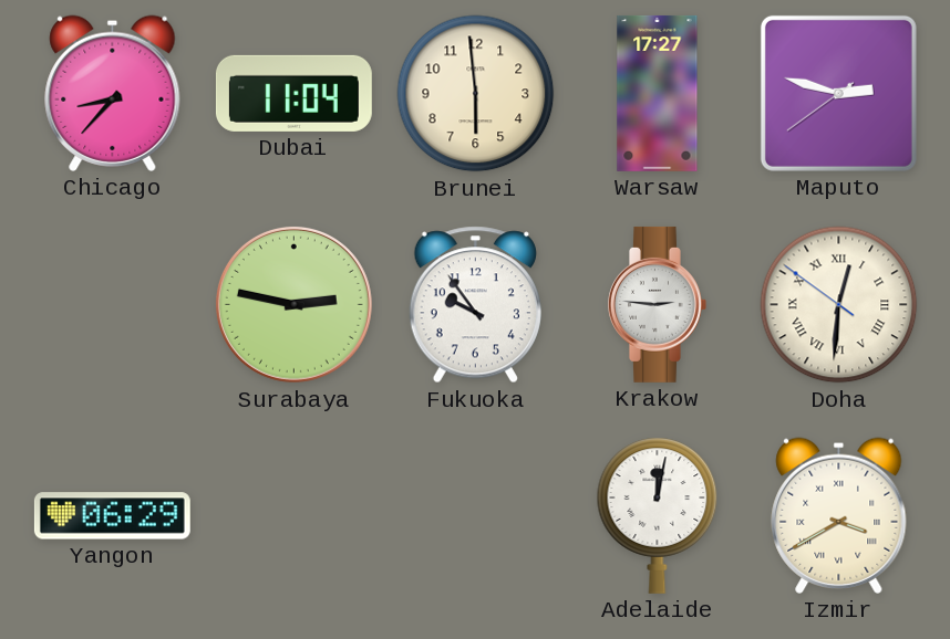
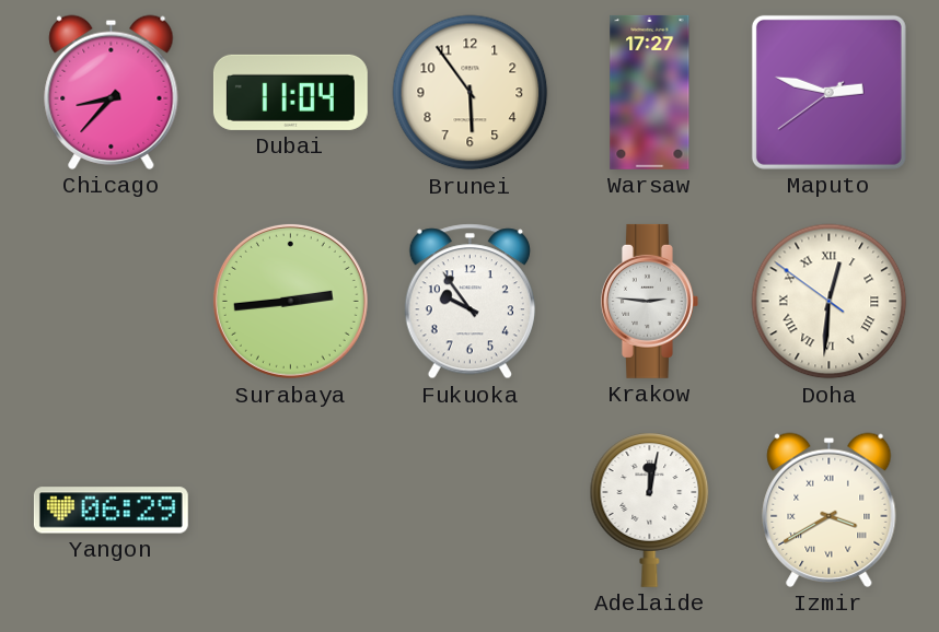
Brunei: 5:59 -> 5:54 (471, 93)
Surabaya: 2:47 -> 2:44 (290, 301)
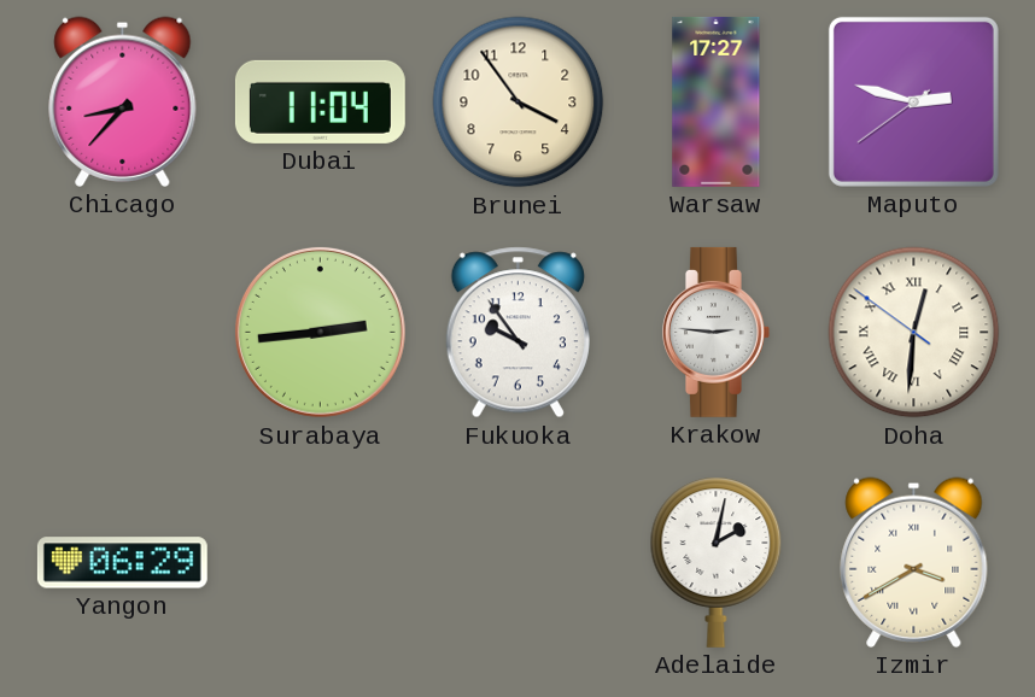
Brunei: 5:54 -> 3:54 (519, 102)
Adelaide: 12:02 -> 2:02 (717, 562)
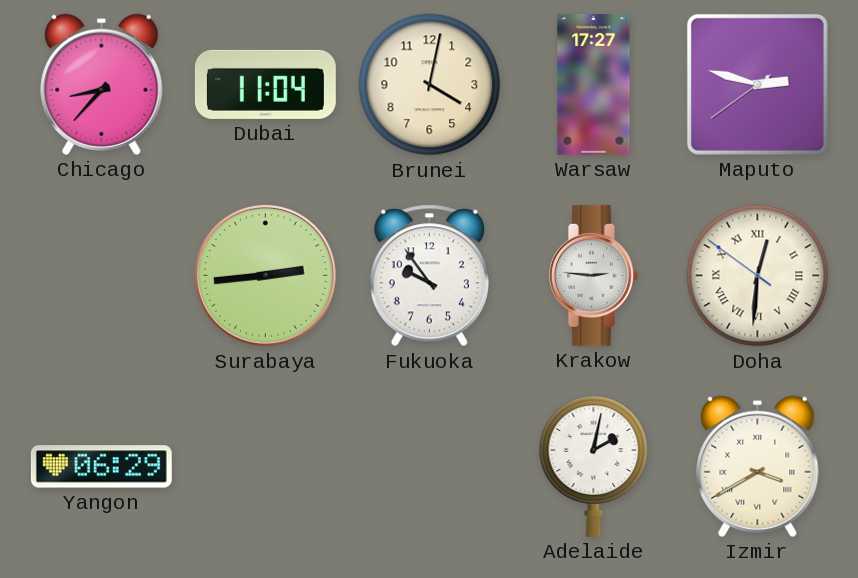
Brunei: 3:54 -> 4:02 (430, 85)
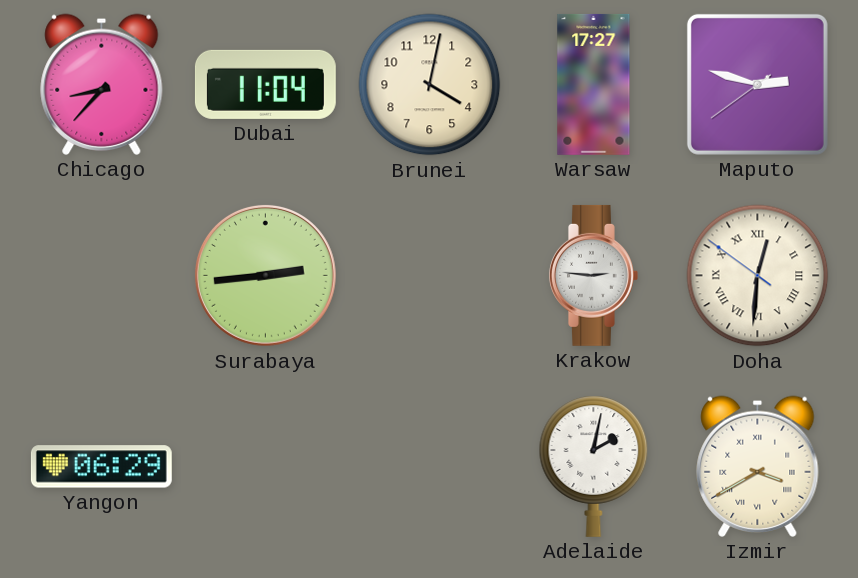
Fukuoka: 9:54 -> none (429, 276)
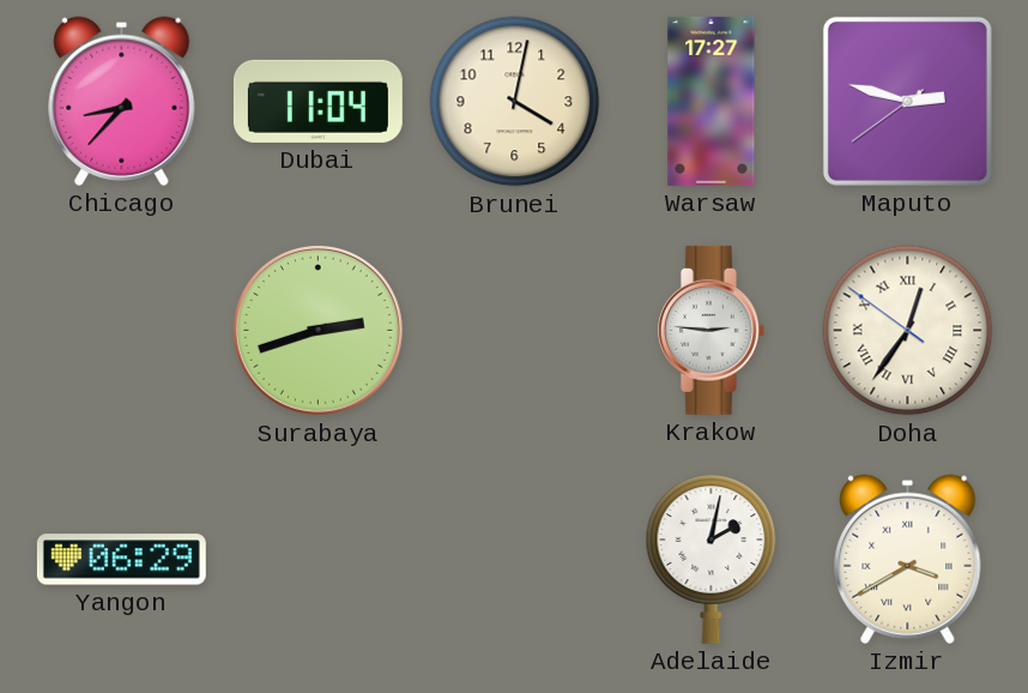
Surabaya: 2:44 -> 2:42 (318, 330)
Doha: 12:30 -> 12:35 (908, 331)
